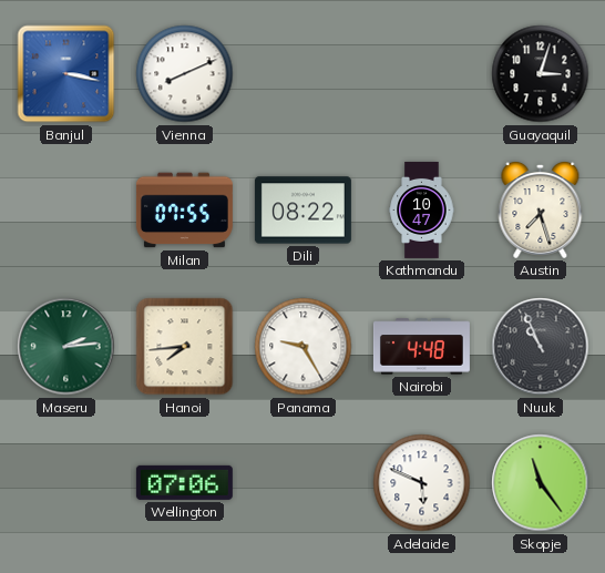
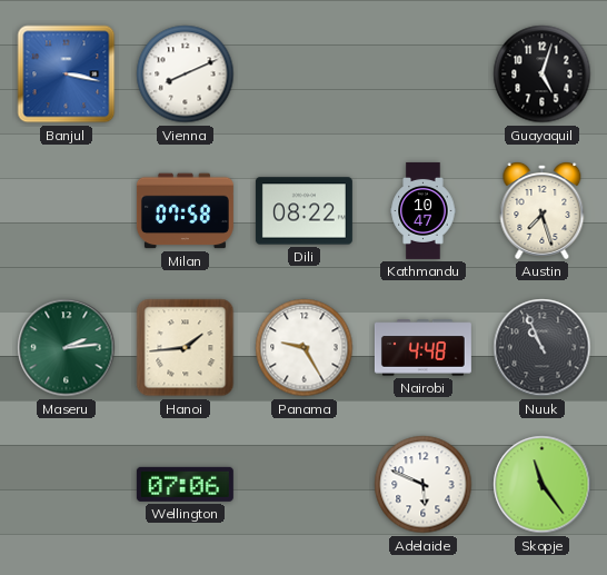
Guayaquil: 3:03 -> 5:03 (543, 75)
Milan: 07:55 -> 07:58 (185, 211)
Hanoi: 7:44 -> 1:44 (186, 348)
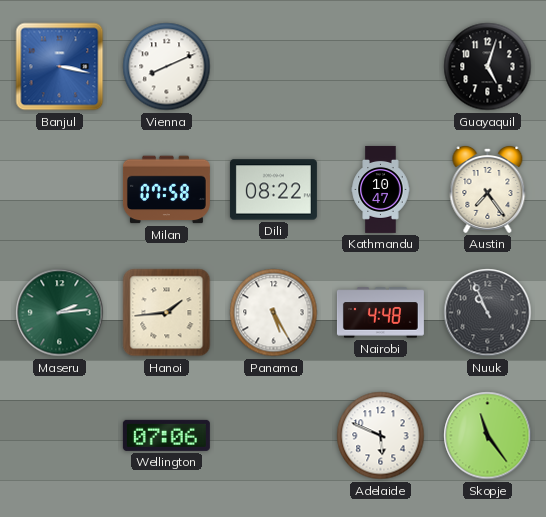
Austin: 7:27 -> 7:24 (488, 190)
Panama: 9:25 -> 5:25 (274, 313)
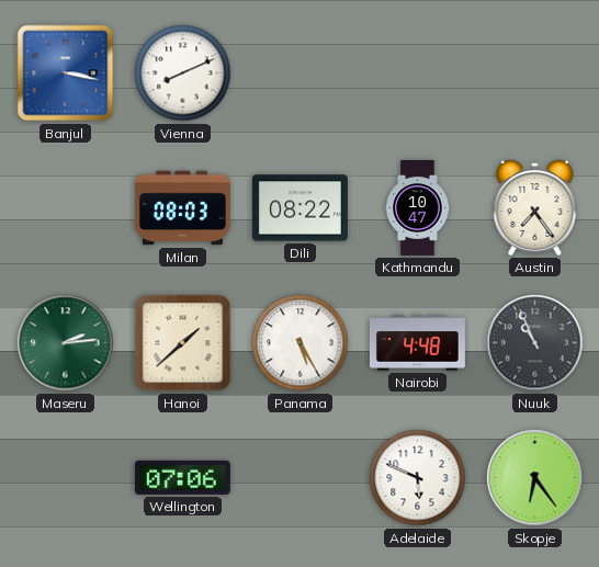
Guayaquil: 5:03 -> none (488, 67)
Milan: 07:58 -> 08:03 (182, 208)
Hanoi: 1:44 -> 1:38 (183, 343)
Skopje: 11:24 -> 6:24 (535, 478)
